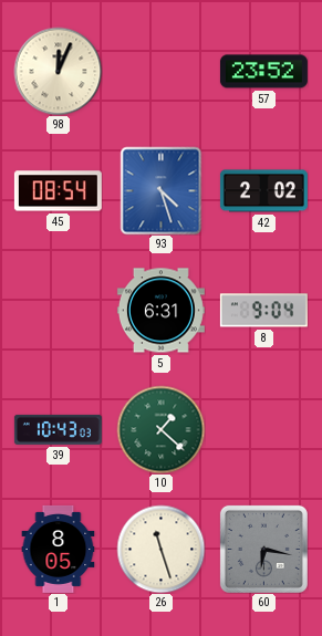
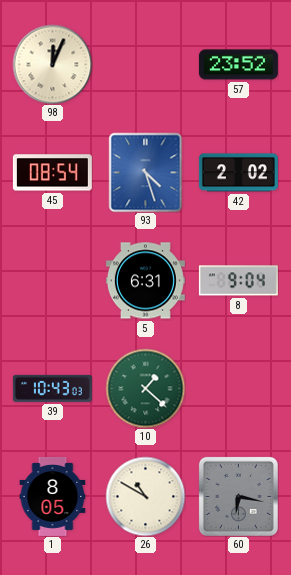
26: 11:27 -> 10:50 (145, 496)
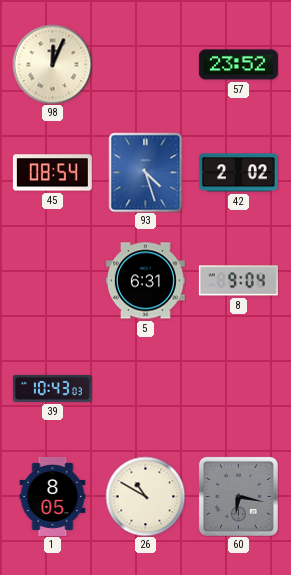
10: 1:22 -> none (145, 388)
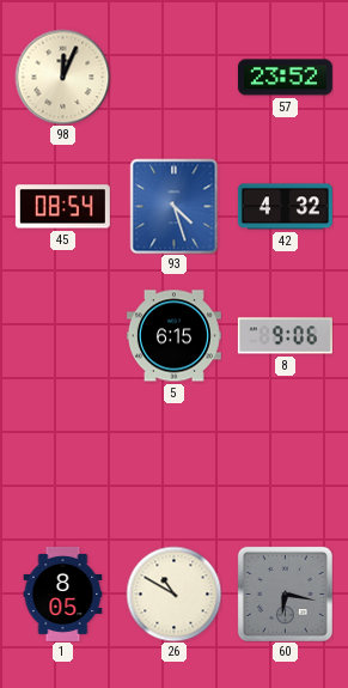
42: 2:02 -> 4:32 (285, 207)
5: 6:31 -> 6:15 (173, 336)
8: 9:04 -> 9:06 (285, 336)
39: 10:43 -> none (52, 388)
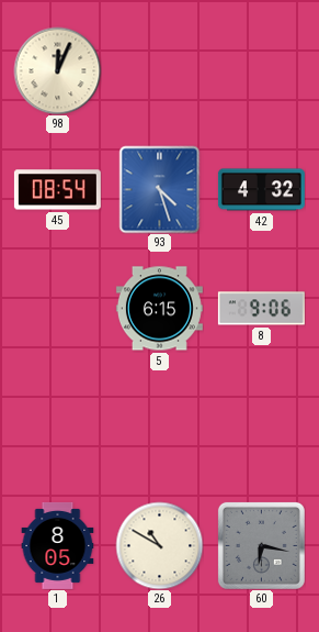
57: 23:52 -> none (285, 78)
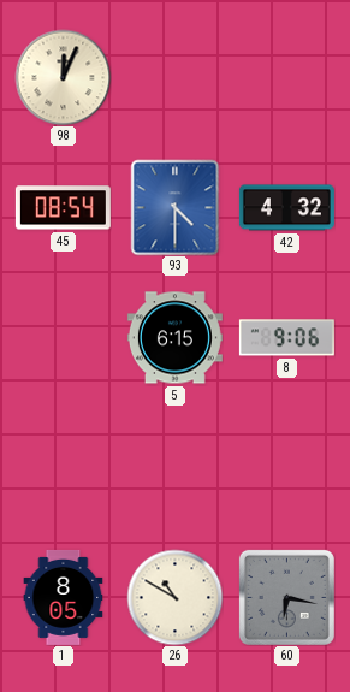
93: 4:27 -> 4:30 (176, 207)
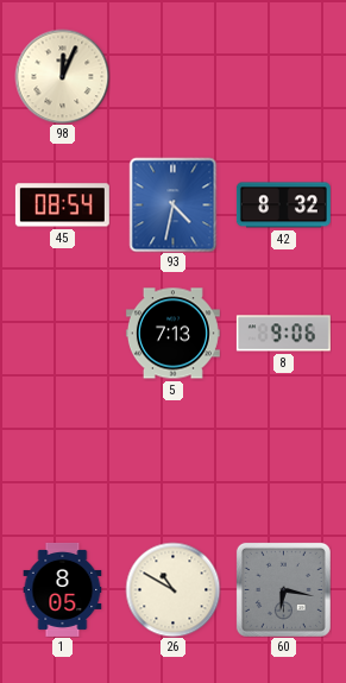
93: 4:30 -> 4:32 (174, 204)
42: 4:32 -> 8:32 (283, 205)
5: 6:15 -> 7:13 (172, 334)
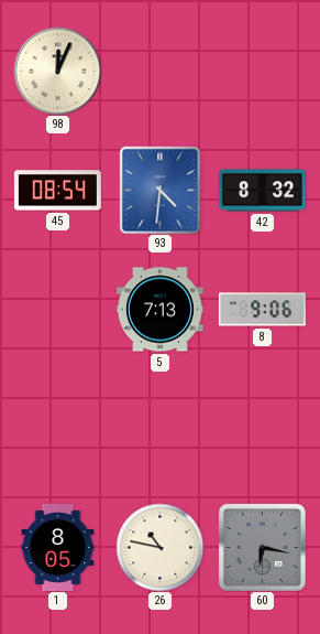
93: 4:32 -> 4:31 (161, 190)
26: 10:50 -> 10:47 (159, 547)
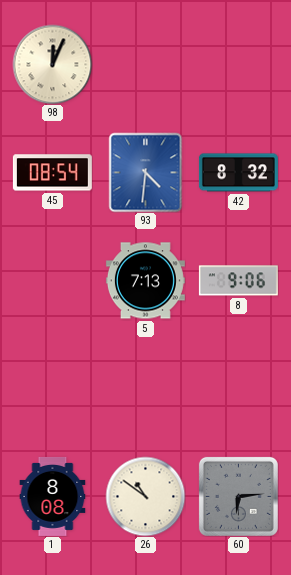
1: 8:05 -> 8:08 (53, 496)
26: 10:47 -> 10:51 (145, 496)
60: 6:17 -> 6:14 (238, 496)
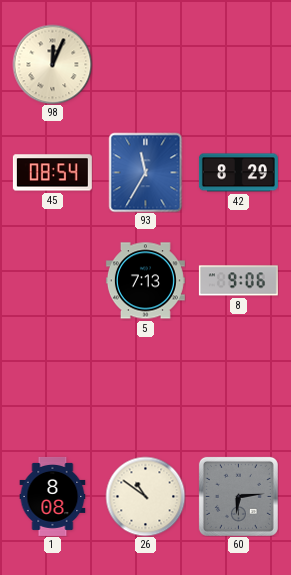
93: 4:31 -> 11:35 (146, 172)
42: 8:32 -> 8:29 (238, 173)
